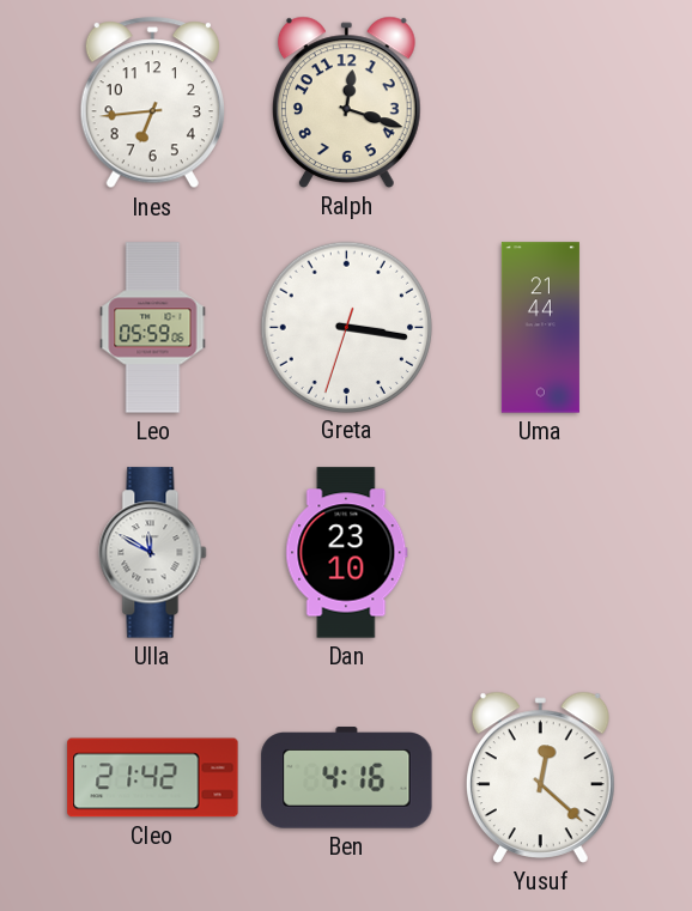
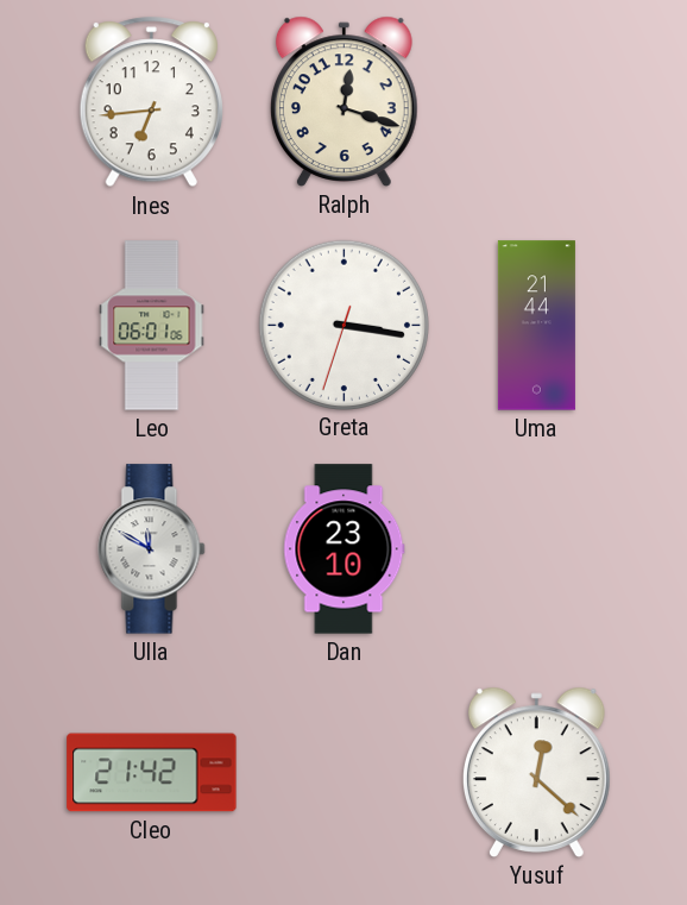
Leo: 05:59 -> 06:01 (152, 326)
Ben: 4:16 -> none (347, 778)
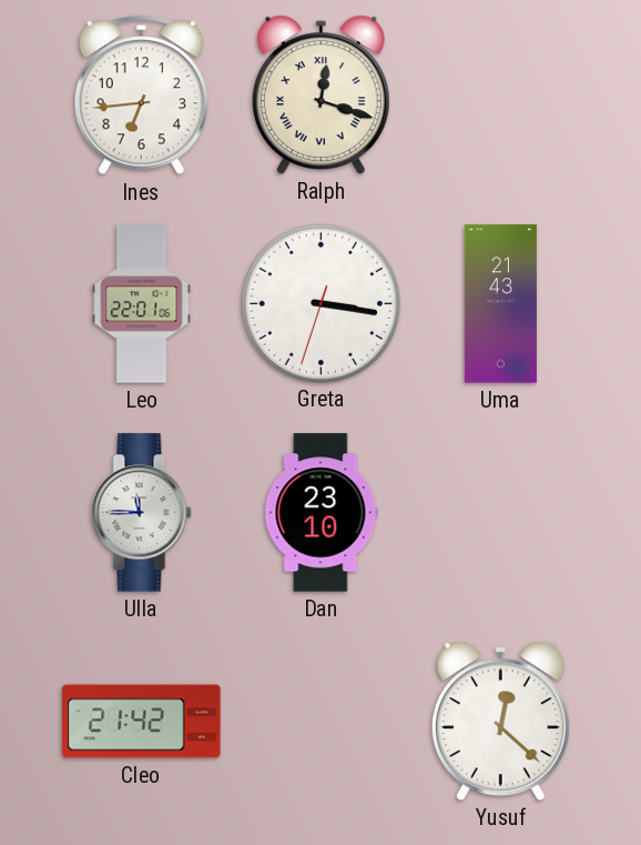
Ralph numerals: Arabic -> Roman (320, 94)
Leo: 06:01 -> 22:01 (142, 304)
Uma: 21:44 -> 21:43 (500, 304)
Ulla: 11:50 -> 11:45 (142, 513)
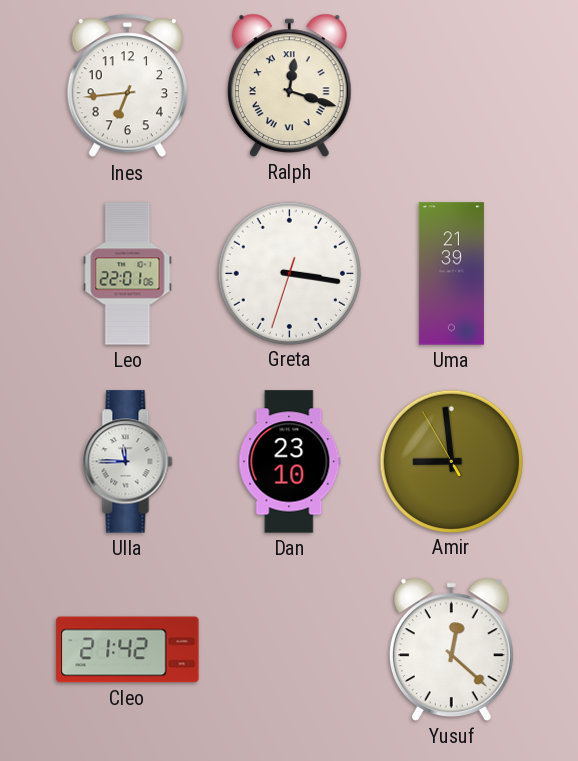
Uma: 21:43 -> 21:39 (451, 274)
Amir: none -> 8:58 (451, 461)
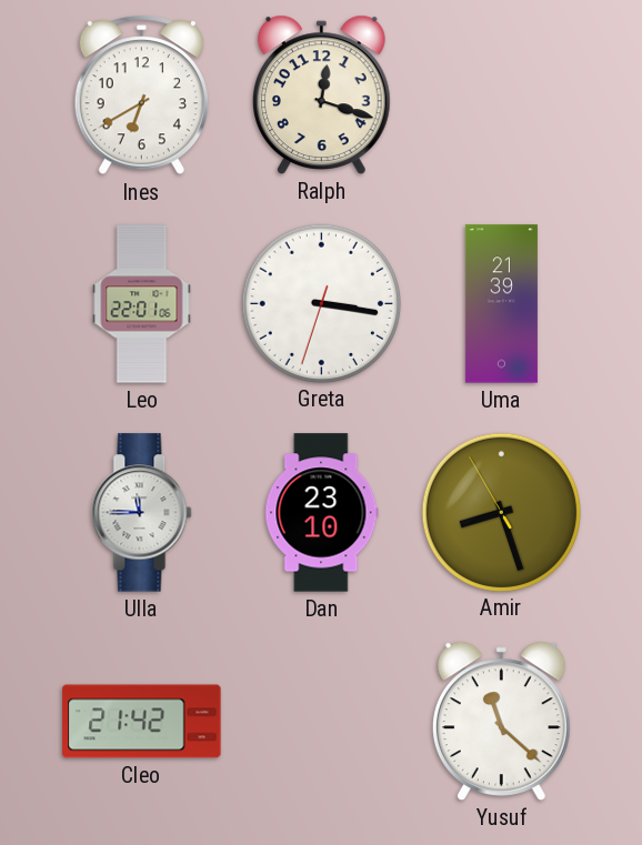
Ines: 6:44 -> 6:40 (141, 95)
Ralph numerals: Roman -> Arabic (321, 94)
Amir: 8:58 -> 8:26 (501, 512)
Yusuf: 12:22 -> 11:22 (501, 721)
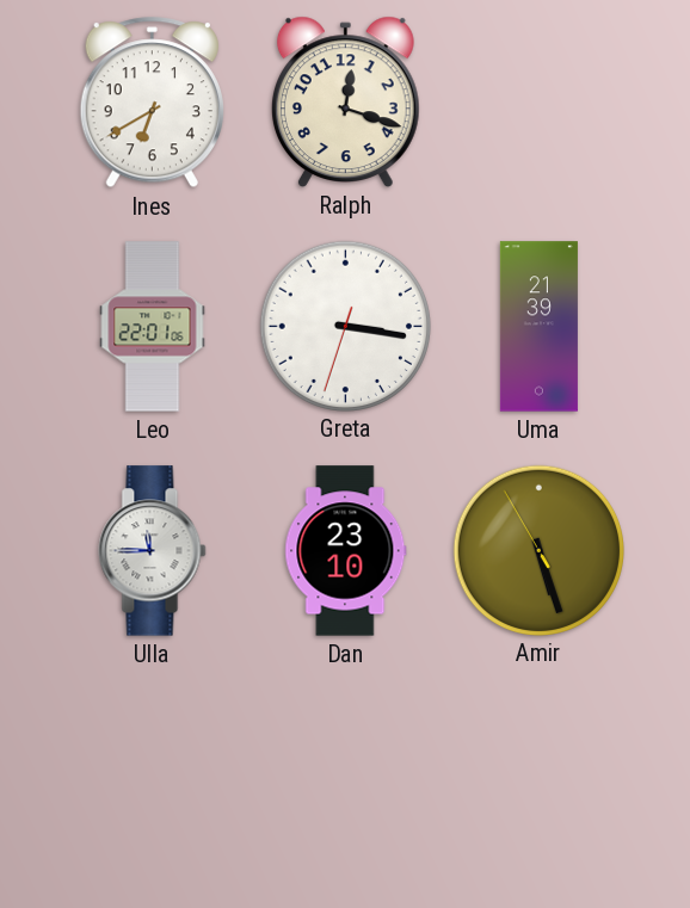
Amir: 8:26 -> 5:26 (538, 550)
Cleo: 21:42 -> none (142, 722)
Yusuf: 11:22 -> none (501, 721)
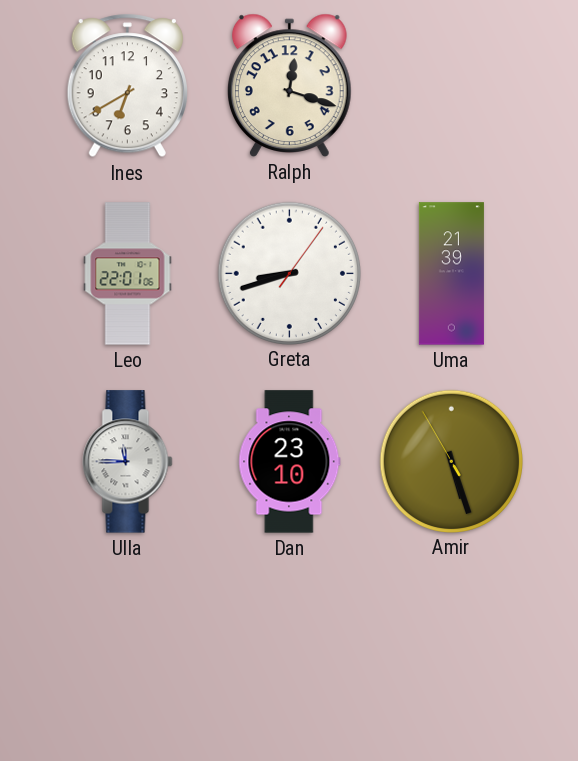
Greta: 3:16 -> 8:42 (289, 273)
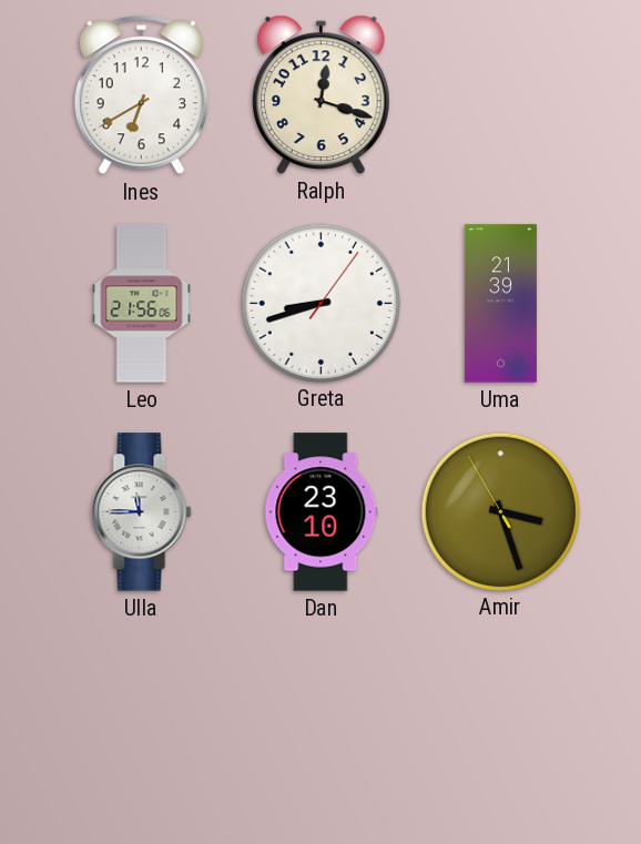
Leo: 22:01 -> 21:56 (142, 304)
Amir: 5:26 -> 3:26 (500, 511)
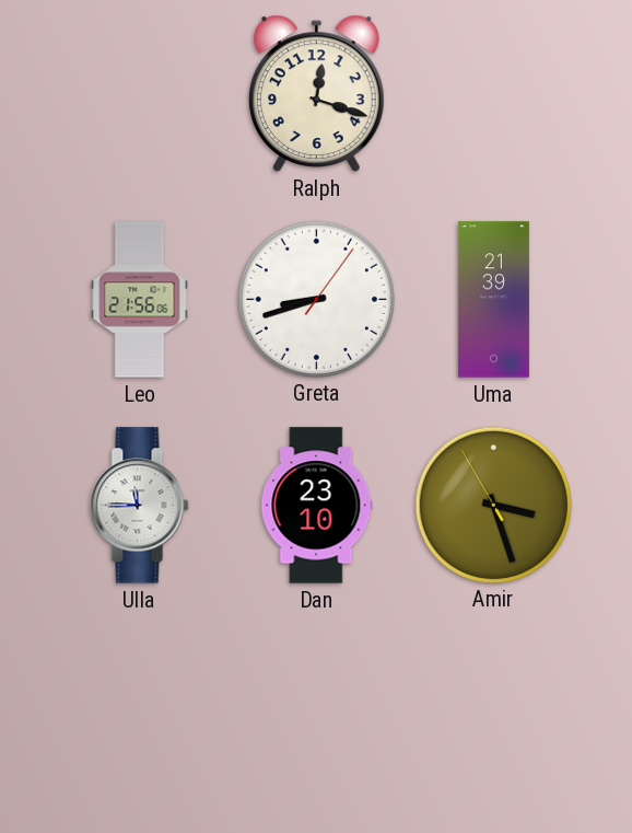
Ines: 6:40 -> none (141, 95)
